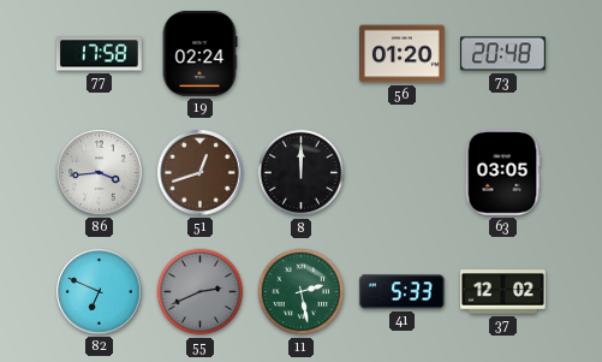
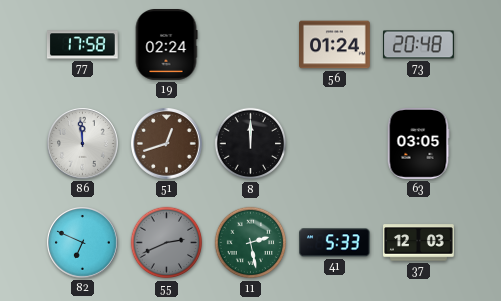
56: 01:20 -> 01:24 (335, 45)
86: 3:44 -> 11:59 (83, 144)
37: 12:02 -> 12:03 (419, 243)
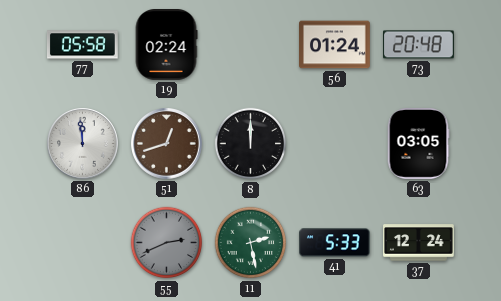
77: 17:58 -> 05:58 (82, 45)
82: 6:49 -> none (83, 243)
37: 12:03 -> 12:24 (419, 243)
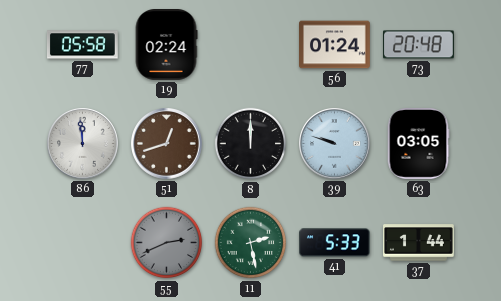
39: none -> 9:48 (335, 144)
37: 12:24 -> 1:44 (419, 243)
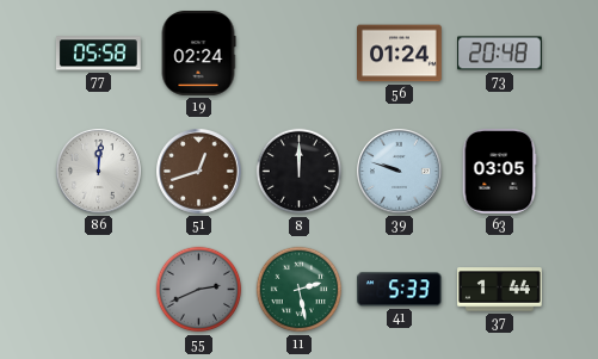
86: 11:59 -> 12:01 (99, 172)
